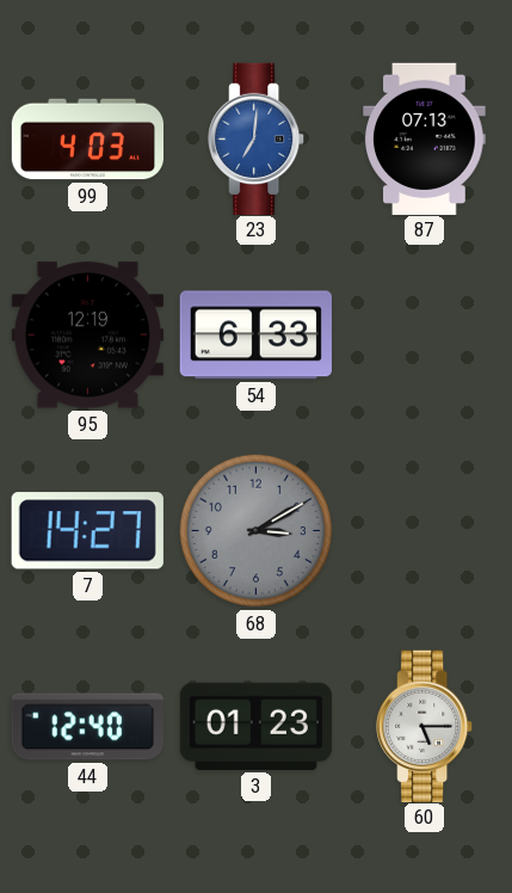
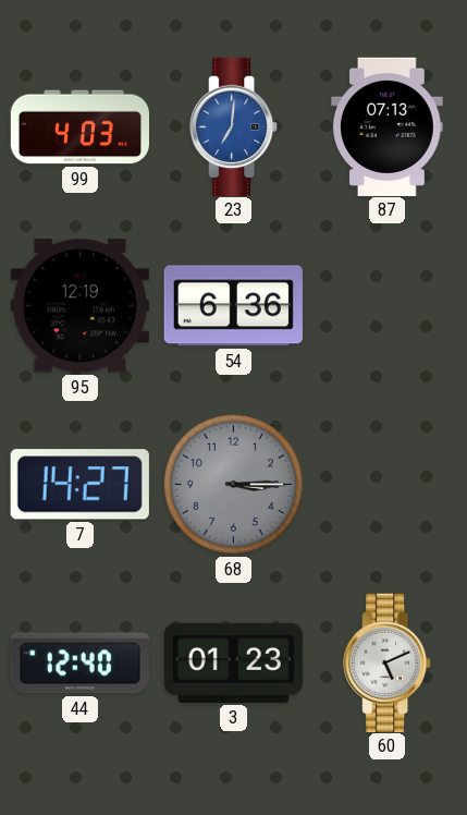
54: 6:33 -> 6:36 (233, 306)
68: 3:10 -> 3:15 (233, 484)
60: 5:15 -> 5:11 (388, 662)
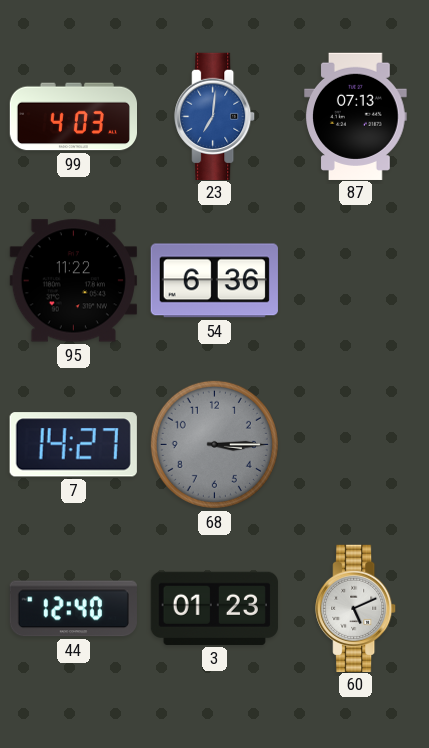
95: 12:19 -> 11:22 (73, 281)
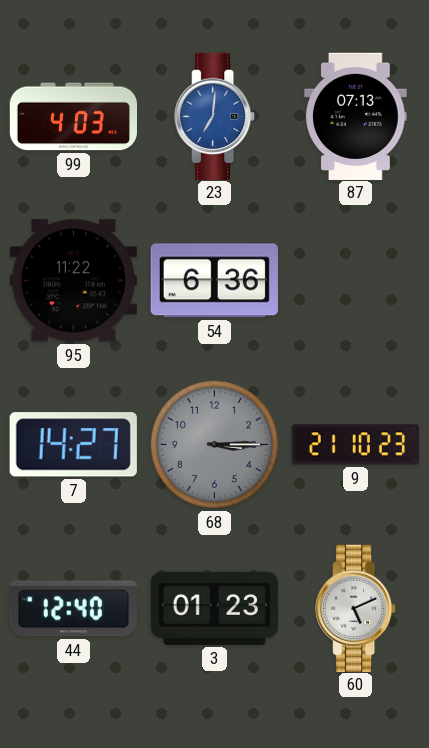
9: none -> 21:10 (355, 445)
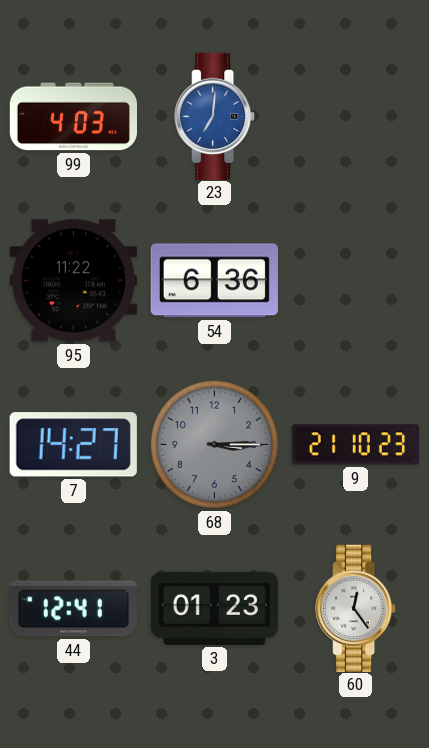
87: 07:13 -> none (356, 116)
44: 12:40 -> 12:41 (73, 609)
60: 5:11 -> 12:24 (356, 608)
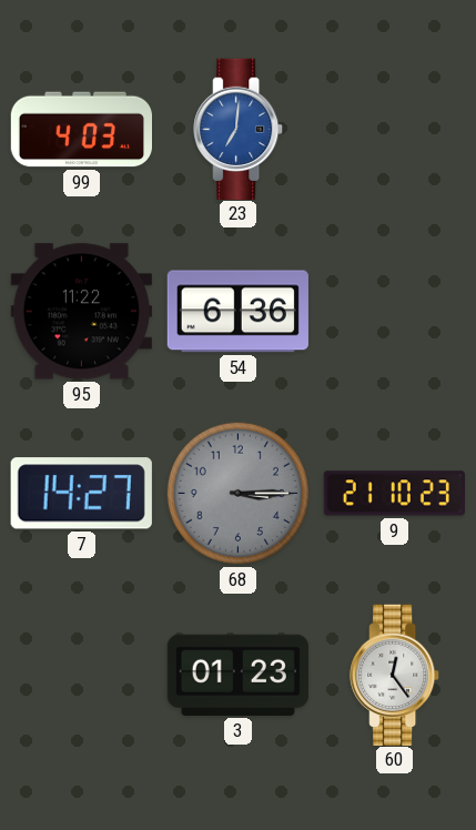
44: 12:41 -> none (73, 609)
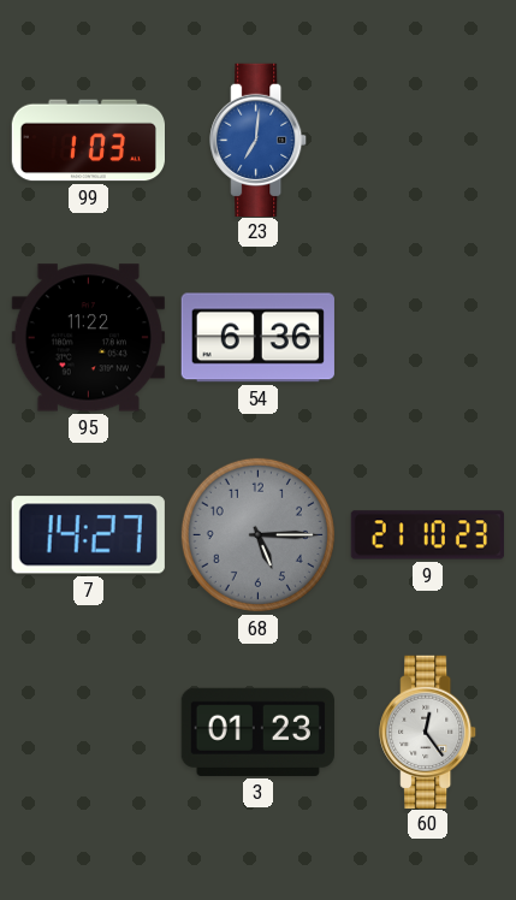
99: 4:03 -> 1:03 (88, 141)
68: 3:15 -> 5:15 (257, 534)
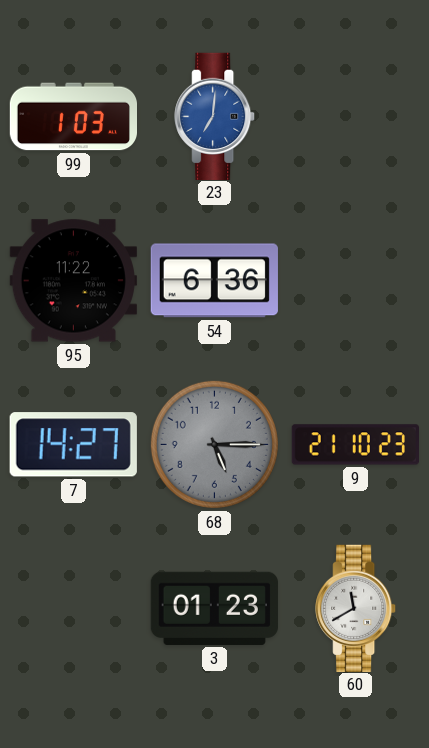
60: 12:24 -> 11:40 (356, 608)
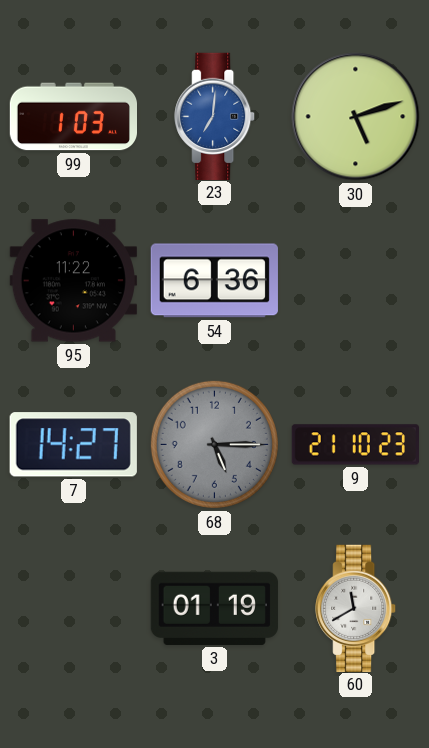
30: none -> 5:12 (356, 117)
3: 01:23 -> 01:19 (214, 608)
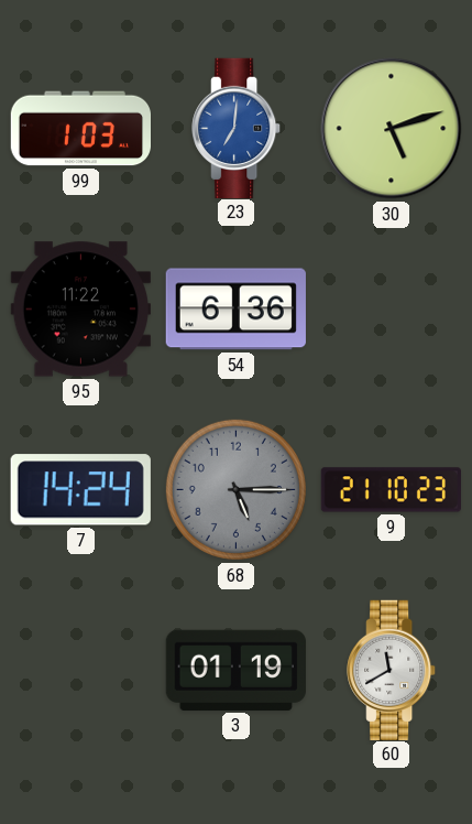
7: 14:27 -> 14:24 (80, 490)
